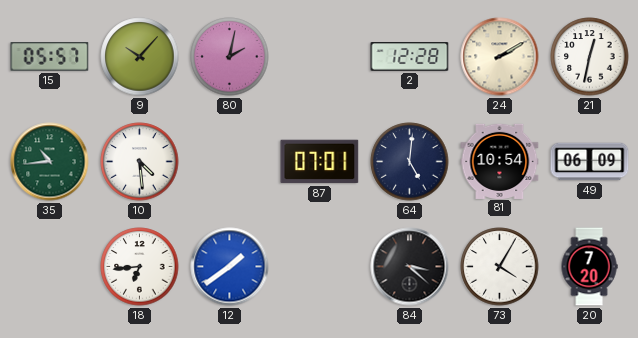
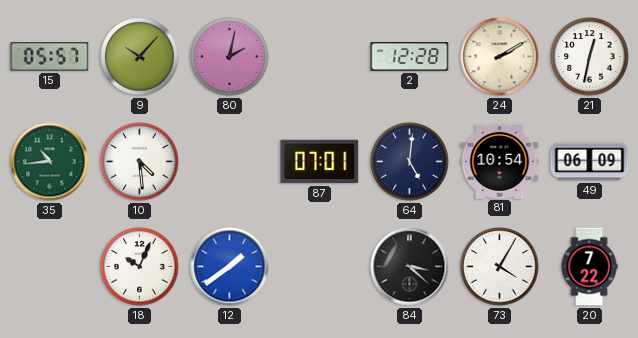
18: 6:44 -> 10:04 (140, 267)
20: 7:20 -> 7:22 (589, 267)
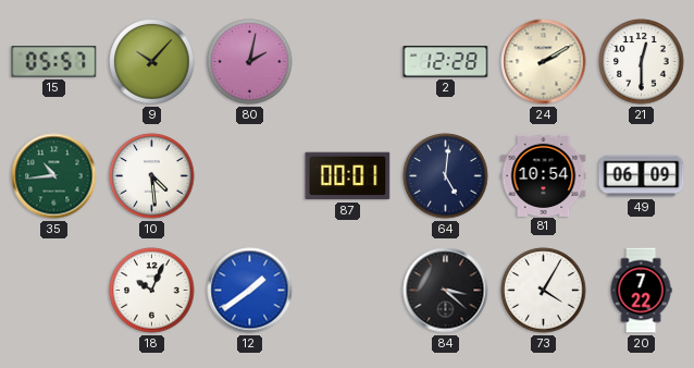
21: 12:32 -> 12:30 (642, 62)
87: 07:01 -> 00:01 (348, 176)
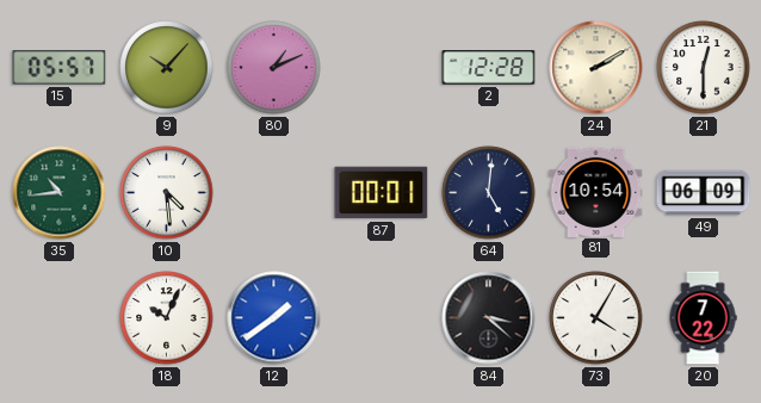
80: 2:02 -> 1:11 (274, 68)
